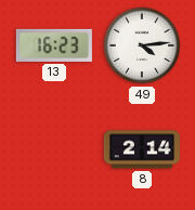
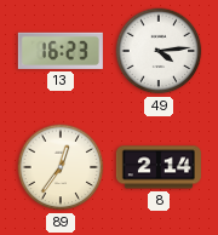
89: none -> 12:36 (61, 167)
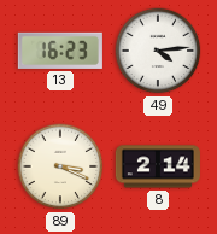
89: 12:36 -> 3:19 (60, 166)
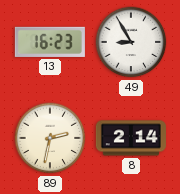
49: 4:14 -> 8:55 (131, 42)
89: 3:19 -> 2:32 (50, 138)
